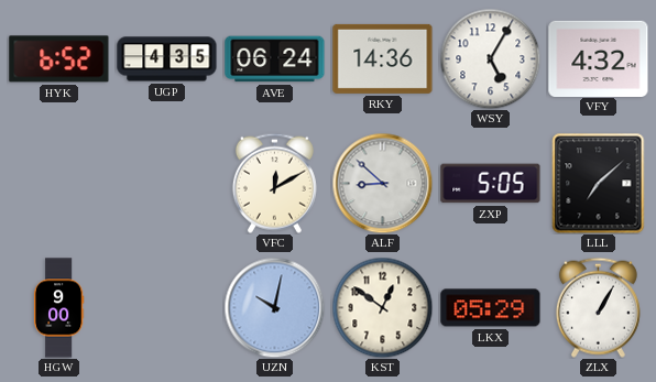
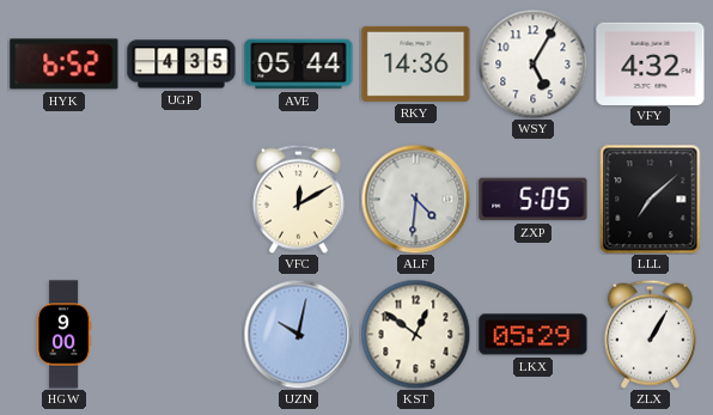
AVE: 06:24 -> 05:44 (299, 65)
ALF: 8:52 -> 4:31 (415, 199)
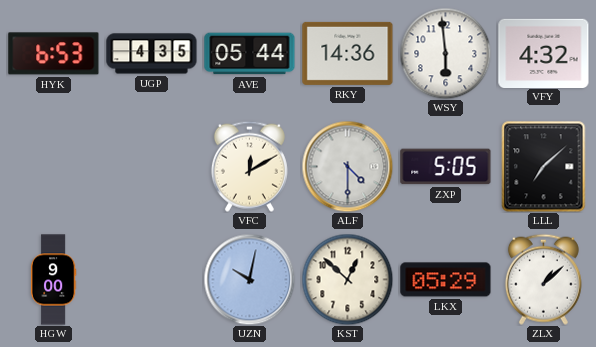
HYK: 6:52 -> 6:53 (54, 54)
WSY: 5:05 -> 5:59 (445, 53)
ALF: 4:31 -> 4:30 (347, 166)
KST: 12:51 -> 12:52 (347, 279)
ZLX: 1:05 -> 1:08 (543, 279)
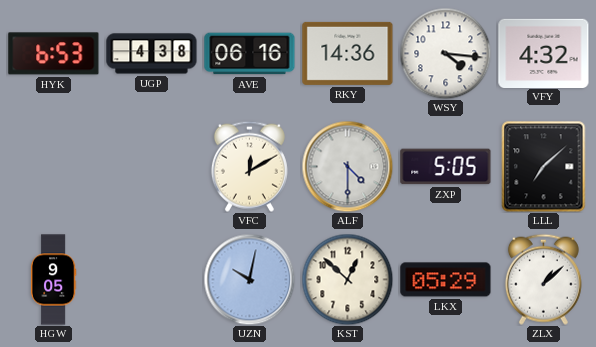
UGP: 4:35 -> 4:38 (152, 54)
AVE: 05:44 -> 06:16 (250, 54)
WSY: 5:59 -> 4:16 (445, 53)
HGW: 9:00 -> 9:05 (53, 280)
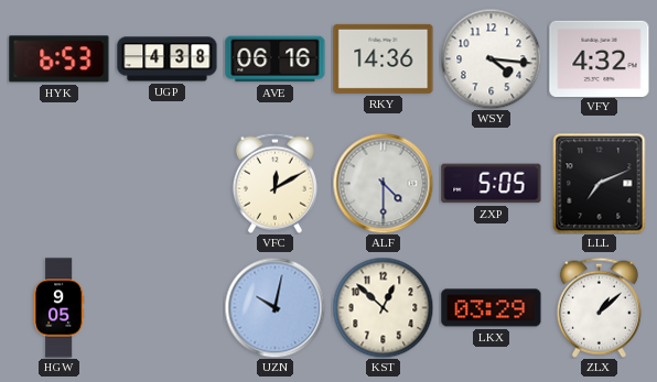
LLL: 7:08 -> 7:11 (600, 184)
LKX: 05:29 -> 03:29 (492, 308)
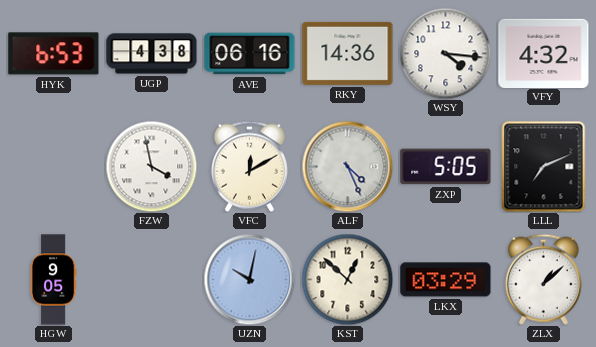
FZW: none -> 3:58 (151, 166)
ALF: 4:30 -> 4:26 (347, 166)
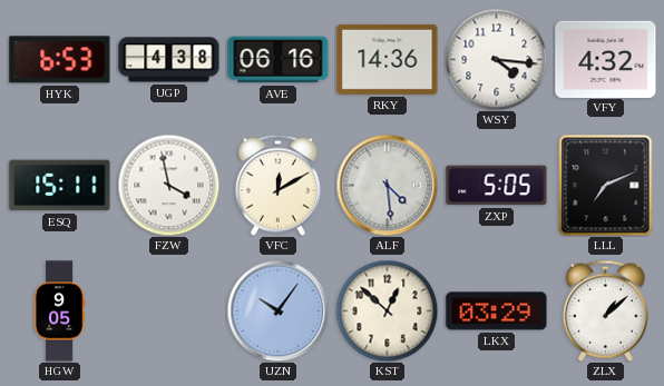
ESQ: none -> 15:11 (60, 186)
ALF: 4:26 -> 4:29 (387, 185)
UZN: 10:02 -> 10:06 (277, 310)
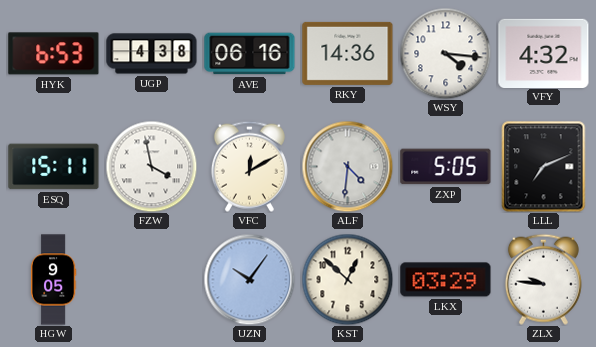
ALF: 4:29 -> 4:31 (347, 166)
ZLX: 1:08 -> 9:46 (543, 279)
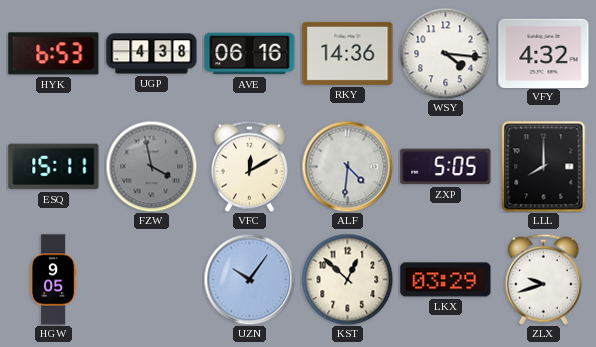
FZW dial: white -> grey (151, 166)
LLL: 7:11 -> 8:00 (544, 167)
ZLX: 9:46 -> 9:42 (543, 279)
